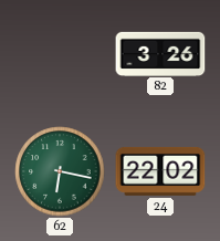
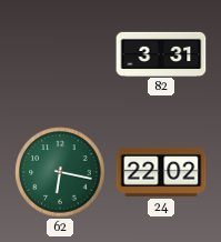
82: 3:26 -> 3:31 (161, 53)
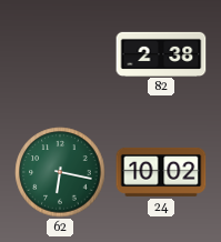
82: 3:31 -> 2:38 (161, 53)
24: 22:02 -> 10:02 (161, 172)
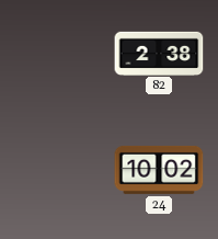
62: 6:17 -> none (60, 172)
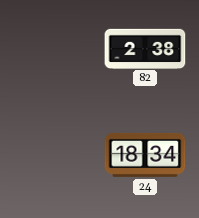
24: 10:02 -> 18:34 (145, 155)
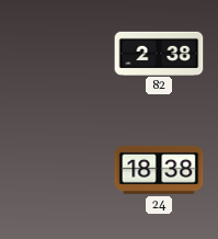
24: 18:34 -> 18:38 (159, 170)
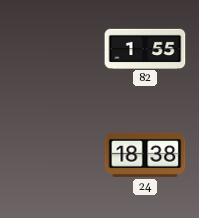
82: 2:38 -> 1:55 (145, 48)
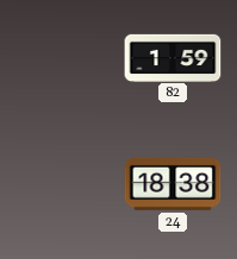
82: 1:55 -> 1:59 (173, 57)
